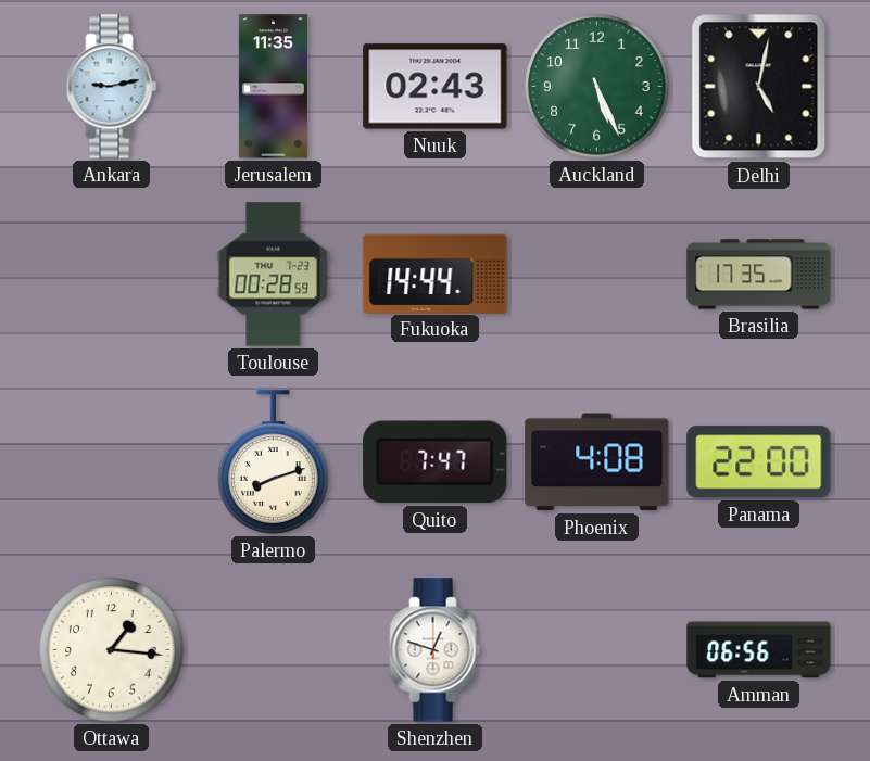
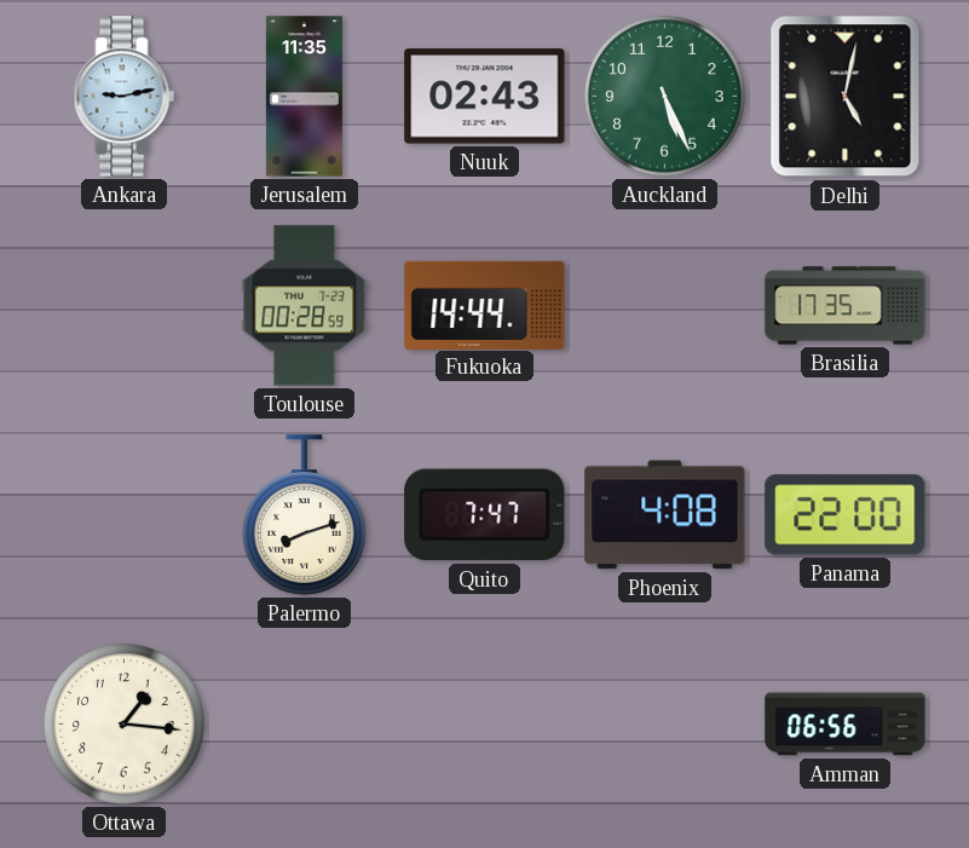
Shenzhen: 12:48 -> none (436, 650)
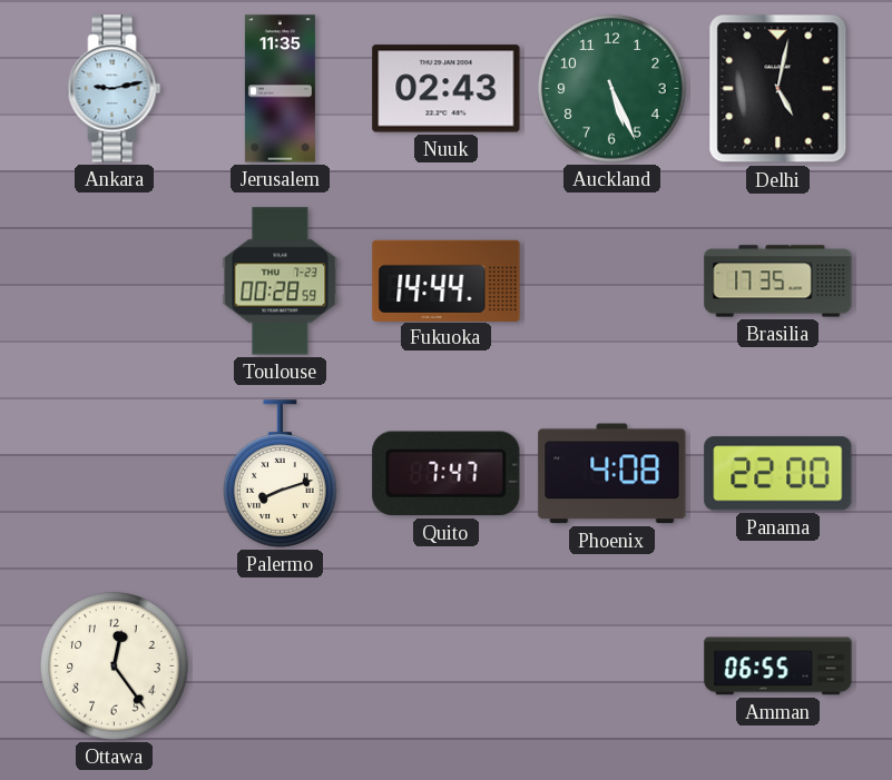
Ottawa: 1:16 -> 12:24 (115, 667)
Amman: 06:56 -> 06:55 (778, 667)
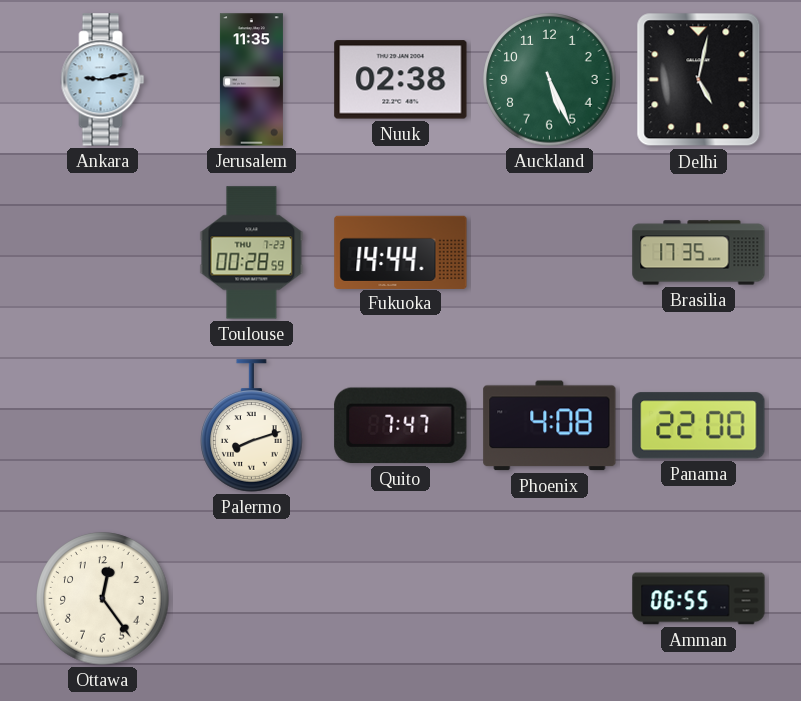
Nuuk: 02:43 -> 02:38 (401, 80)
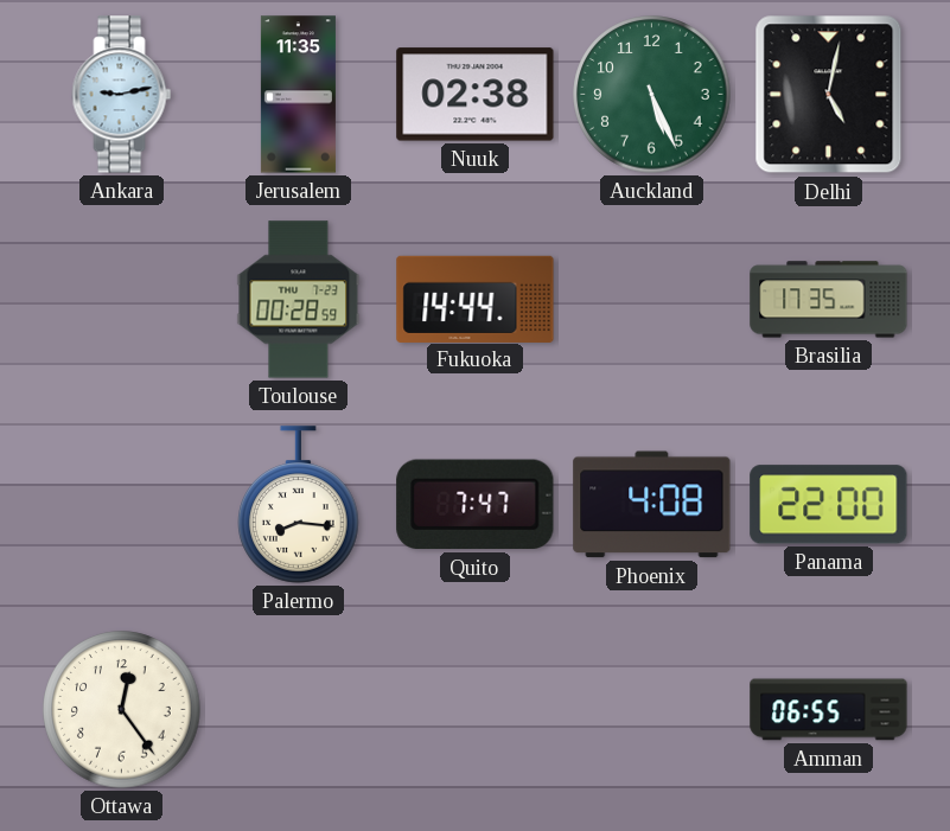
Palermo: 8:12 -> 8:16 (299, 505)
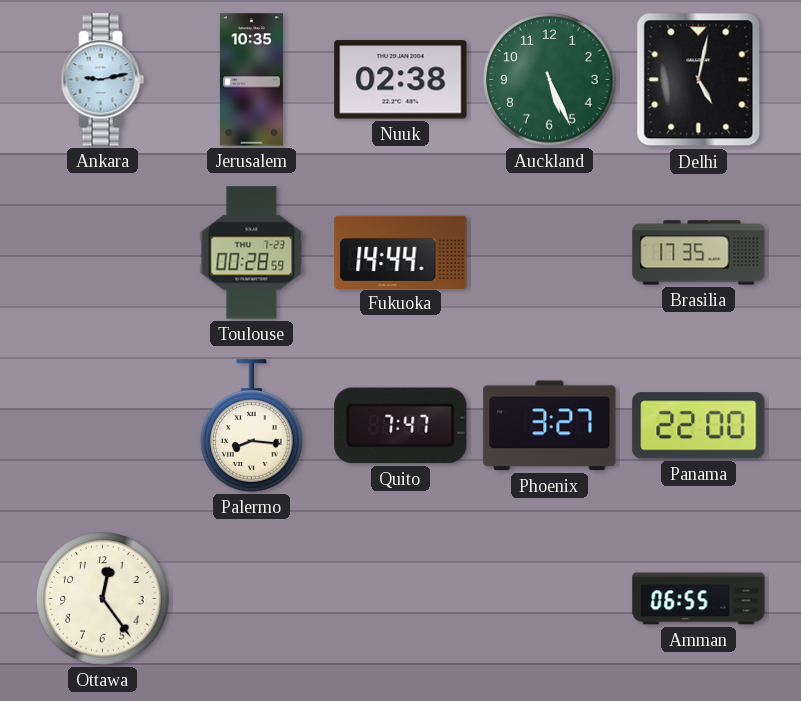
Jerusalem: 11:35 -> 10:35 (251, 80)
Phoenix: 4:08 -> 3:27 (550, 426)
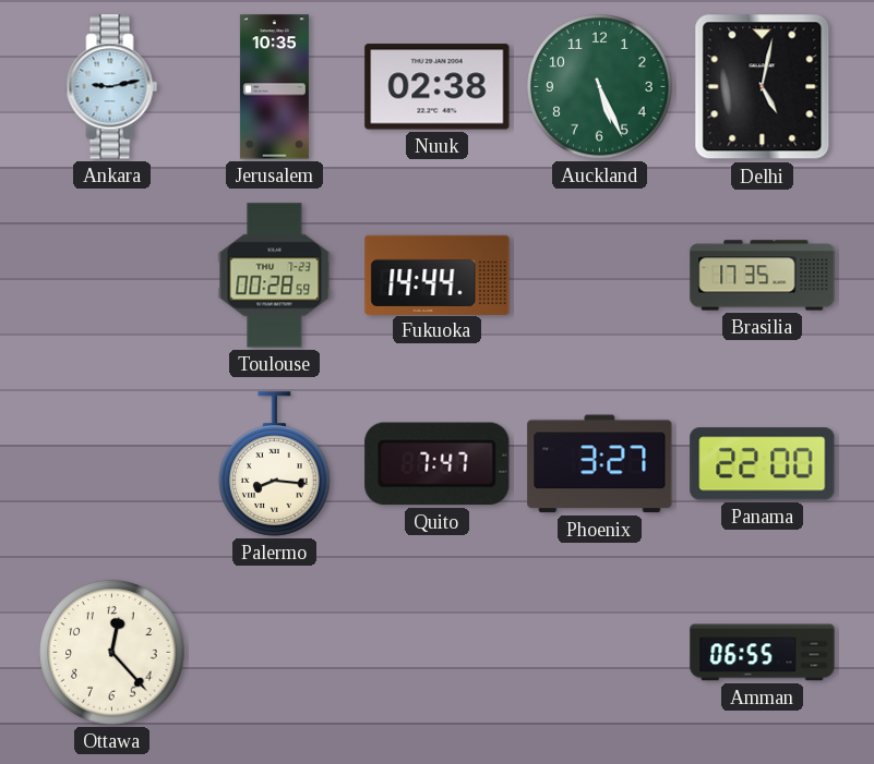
Ottawa: 12:24 -> 12:23 (112, 653)
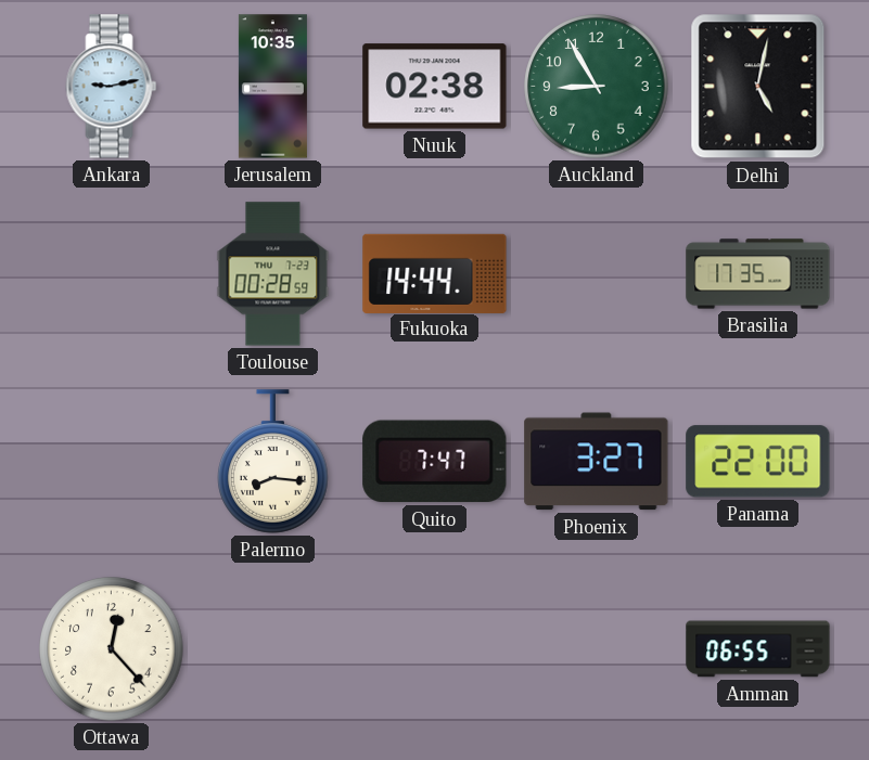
Auckland: 5:26 -> 8:55 (597, 87)
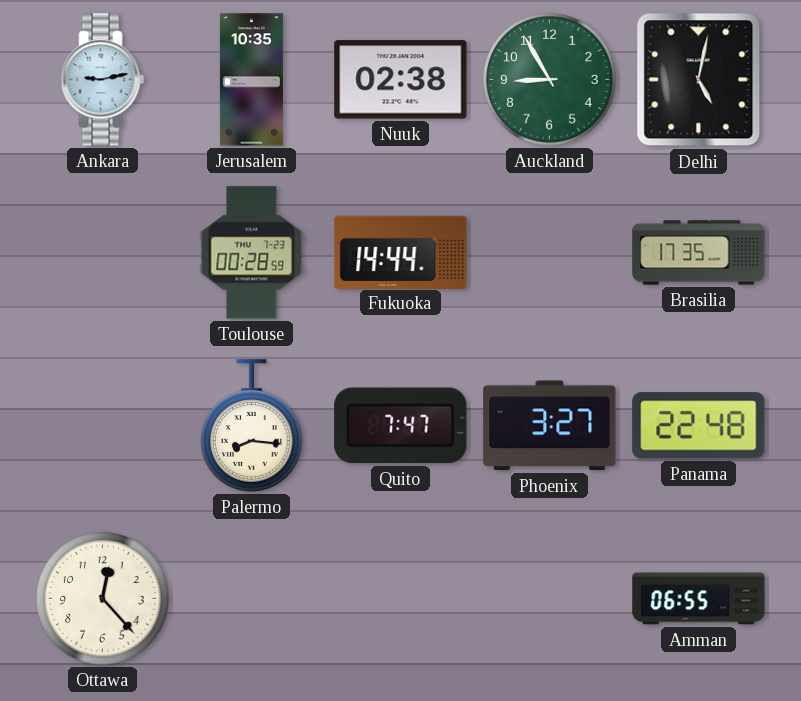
Panama: 22:00 -> 22:48 (699, 426)
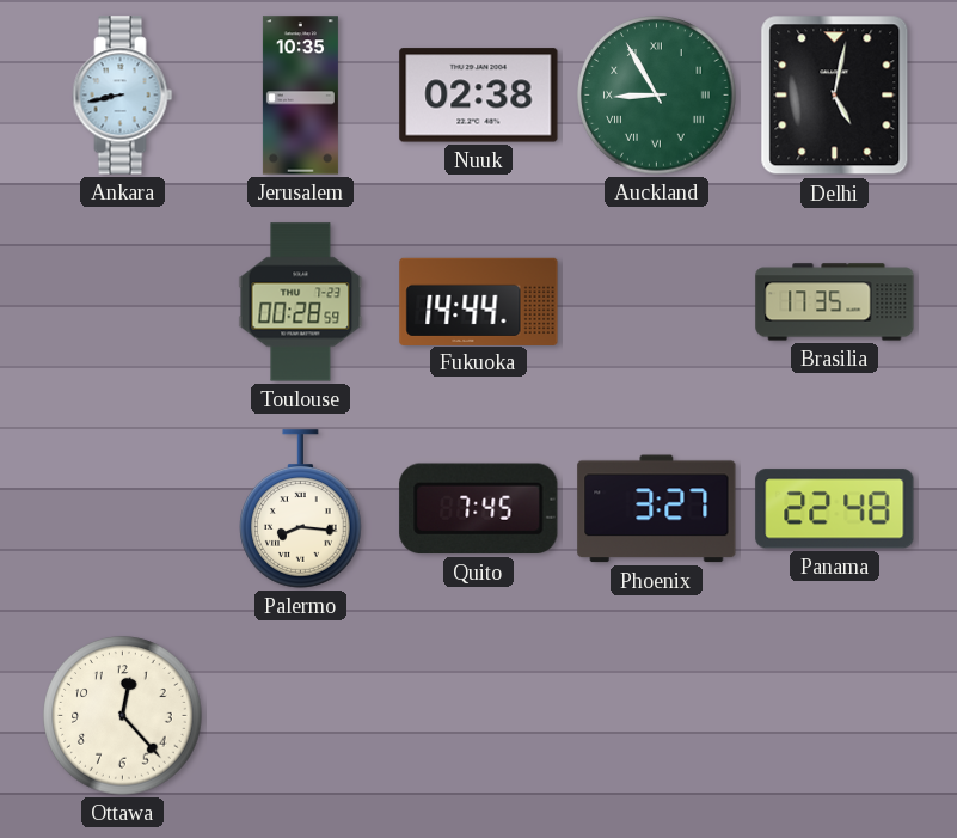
Ankara: 9:13 -> 8:43 (123, 96)
Auckland numerals: Arabic -> Roman (657, 96)
Quito: 7:47 -> 7:45 (479, 509)
Amman: 06:55 -> none (699, 599)
